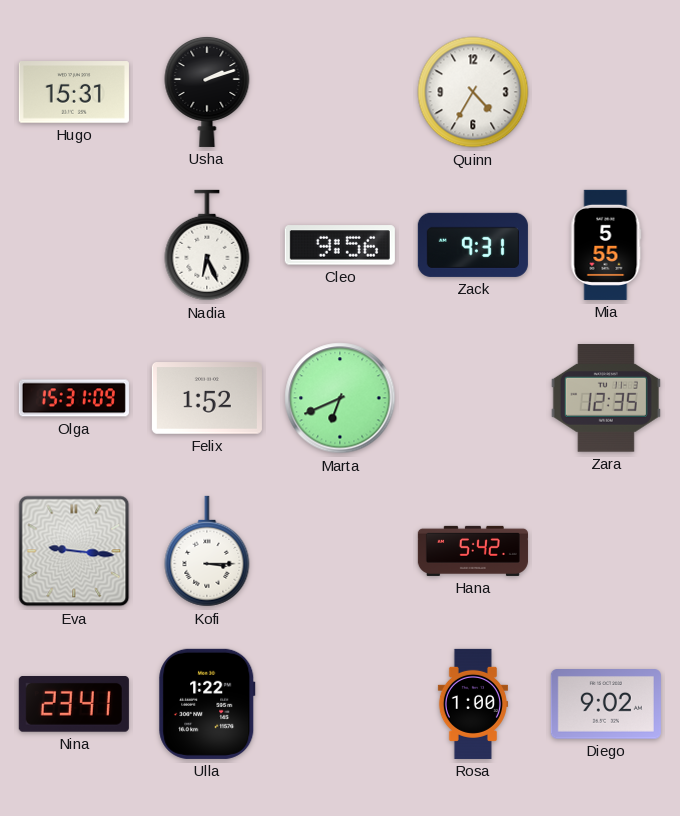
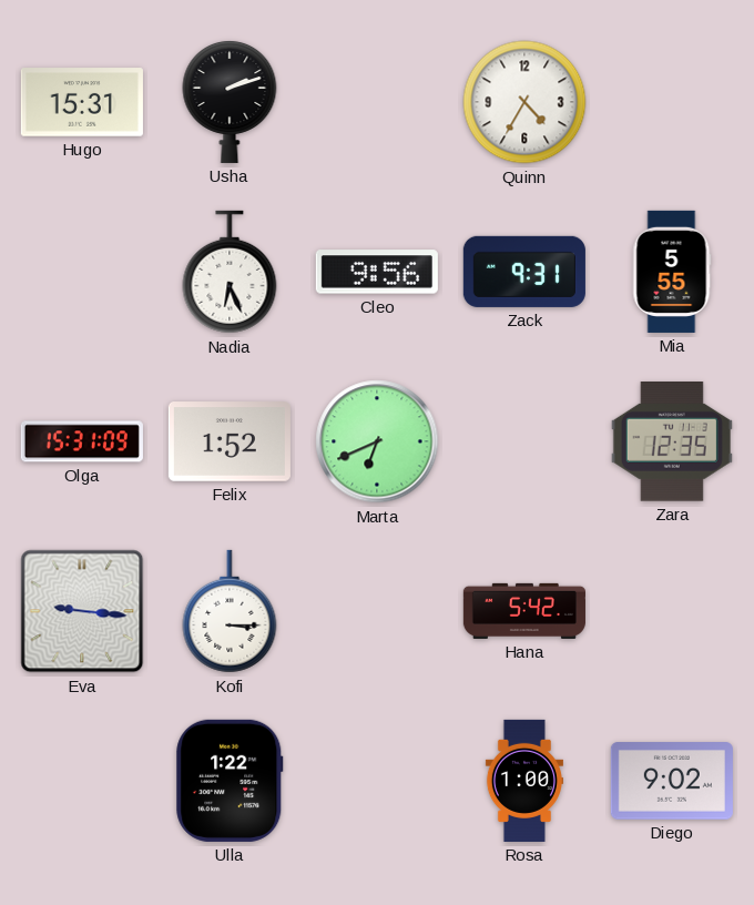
Nina: 23:41 -> none (74, 705)
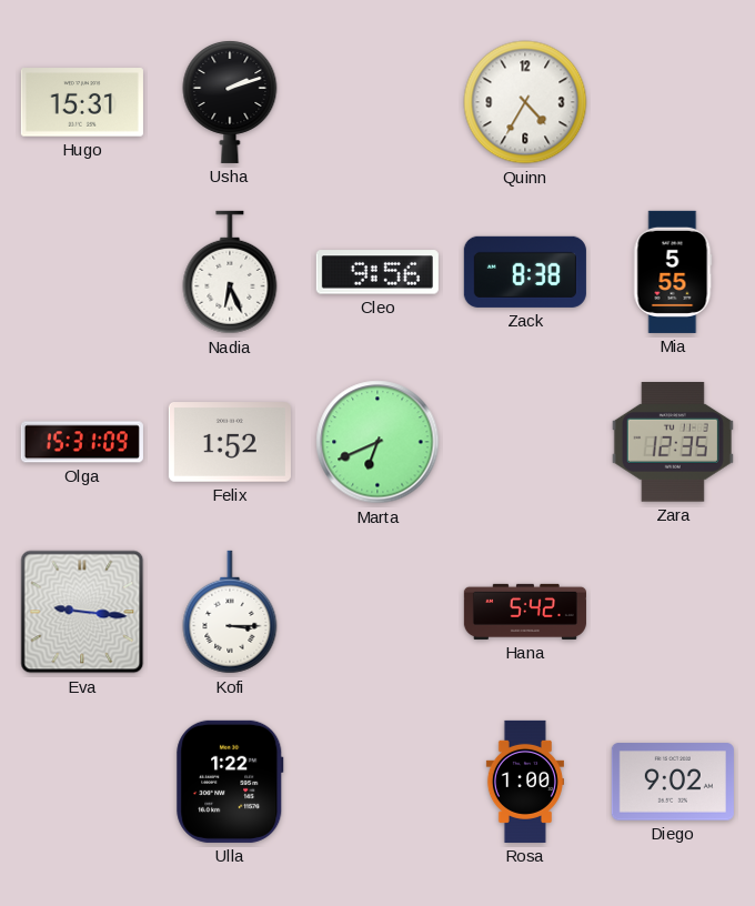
Zack: 9:31 -> 8:38 (525, 272)
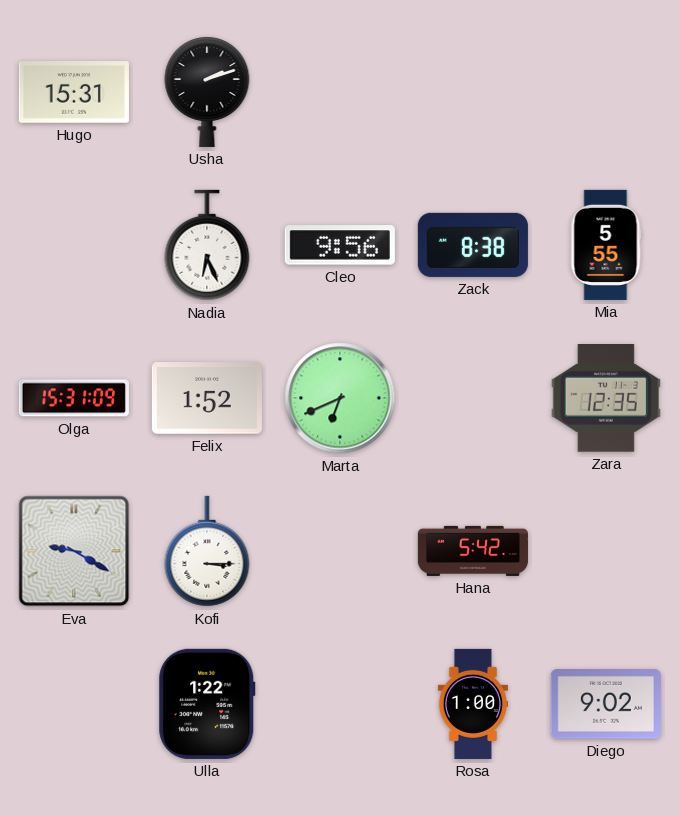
Quinn: 4:35 -> none (525, 102)
Eva: 9:16 -> 9:20 (74, 551)
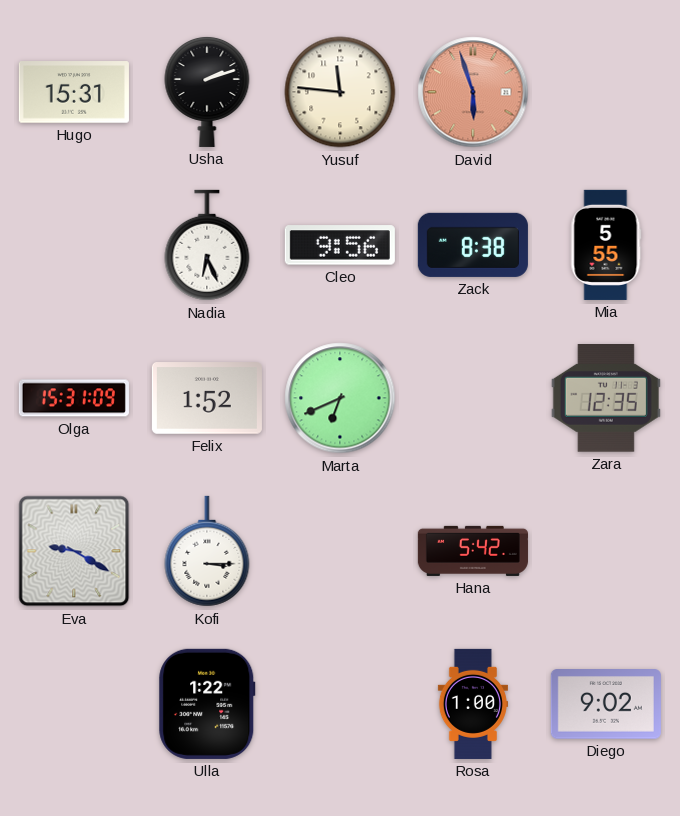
Yusuf: none -> 11:46 (340, 92)
David: none -> 5:57 (473, 92)
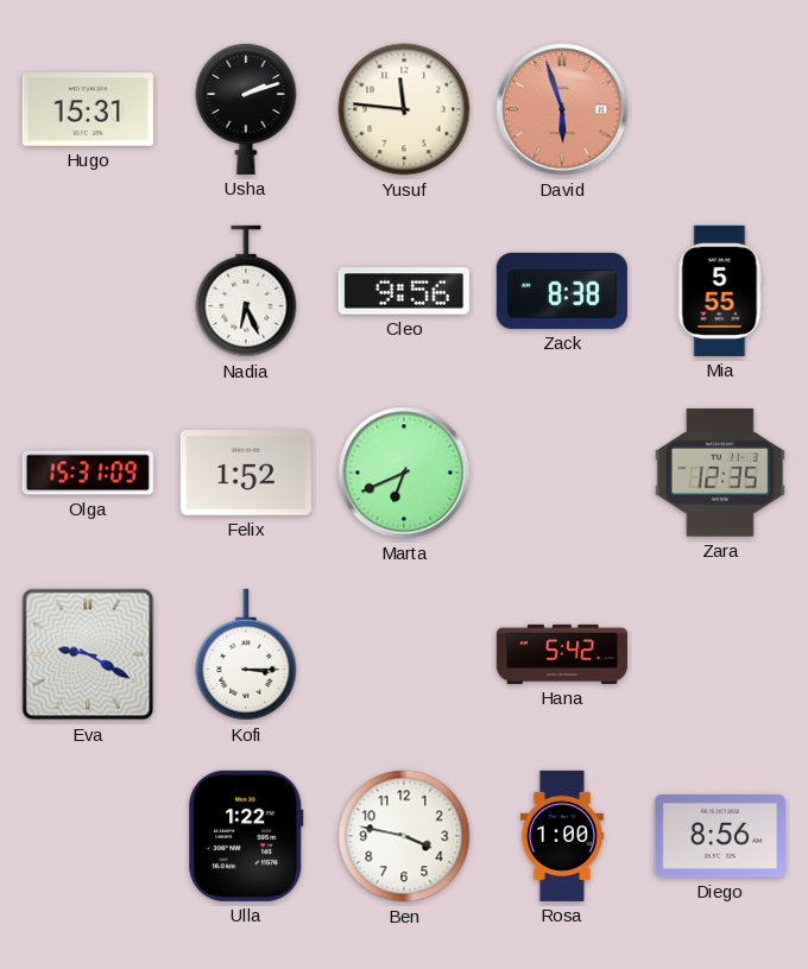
Ben: none -> 3:47 (404, 836)
Diego: 9:02 -> 8:56 (720, 836)
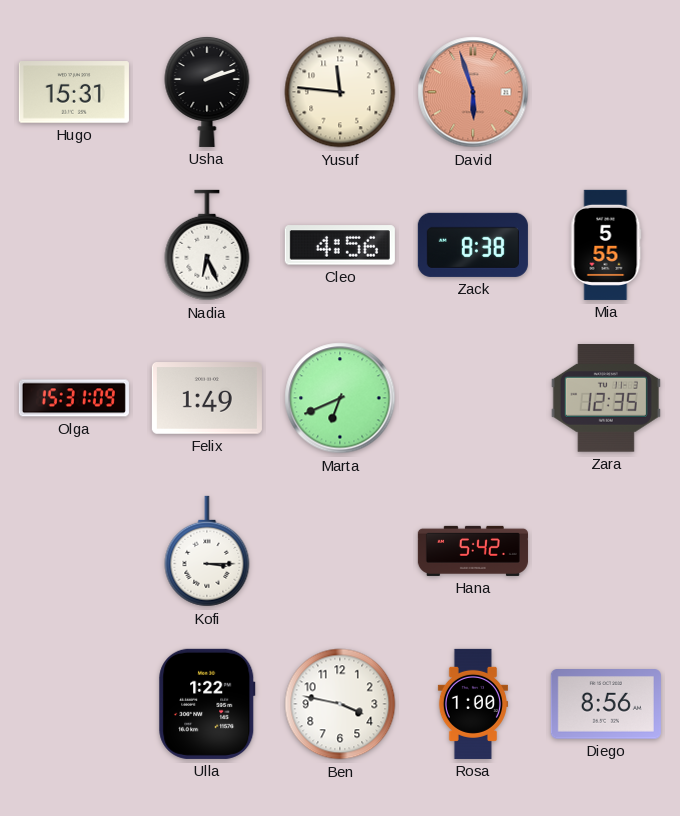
Cleo: 9:56 -> 4:56 (340, 245)
Felix: 1:52 -> 1:49 (207, 398)
Eva: 9:20 -> none (88, 654)
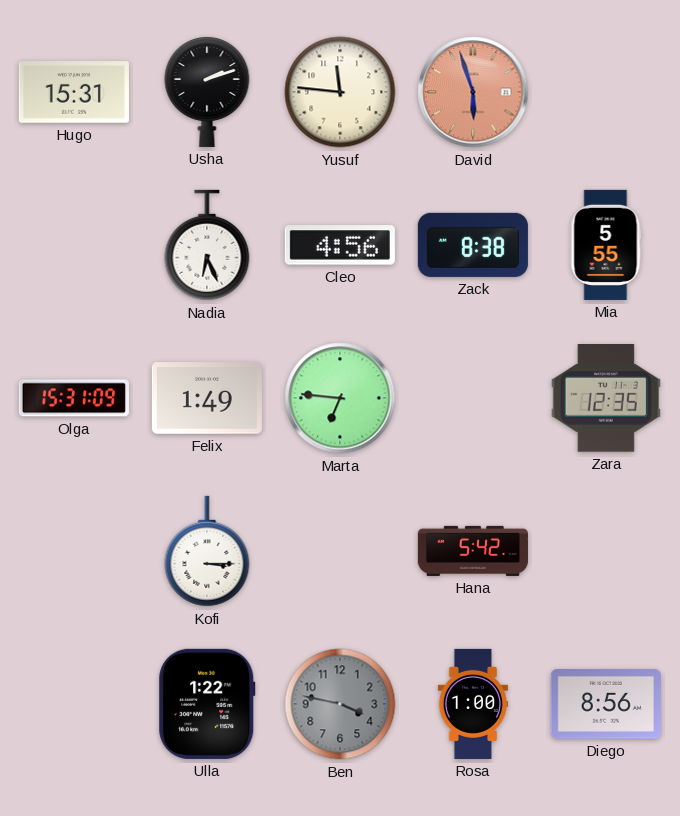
Marta: 6:41 -> 6:46 (340, 398)
Ben dial: white -> grey (340, 704)
